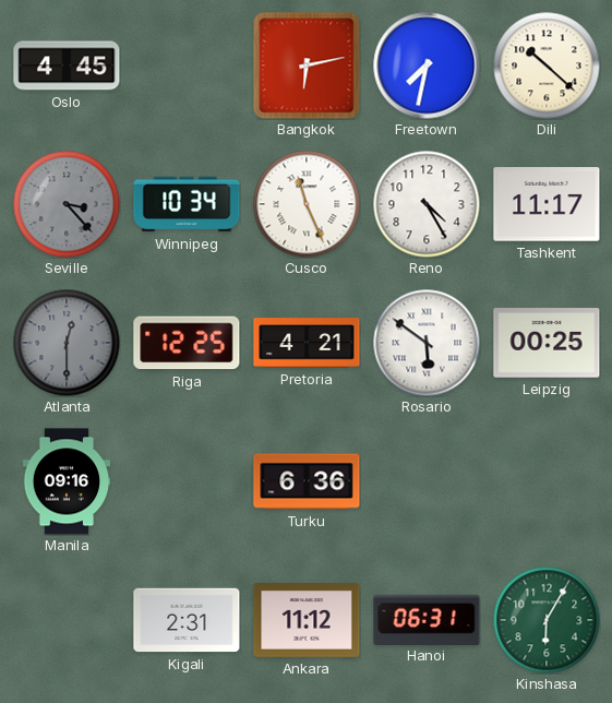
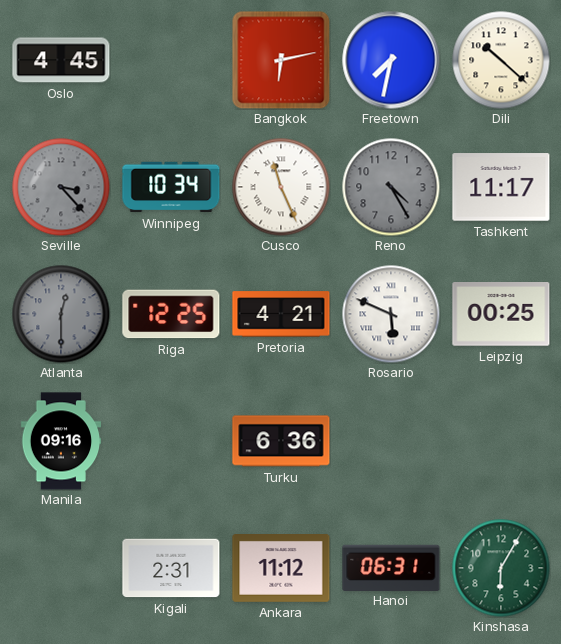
Reno dial: white -> grey (391, 187)
Rosario: 5:51 -> 5:49 (391, 314)
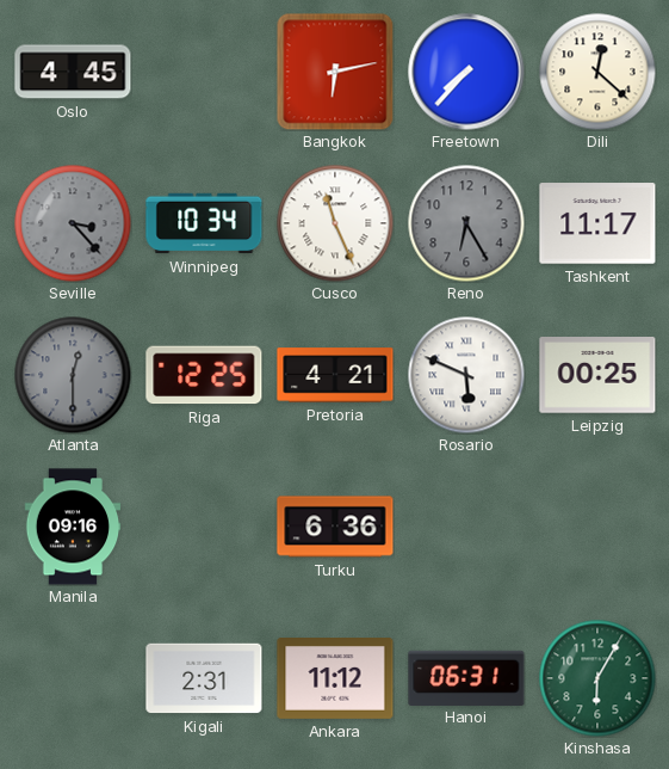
Freetown: 7:32 -> 7:37 (466, 72)
Dili: 10:22 -> 12:22 (597, 72)
Reno: 4:25 -> 6:25 (466, 223)
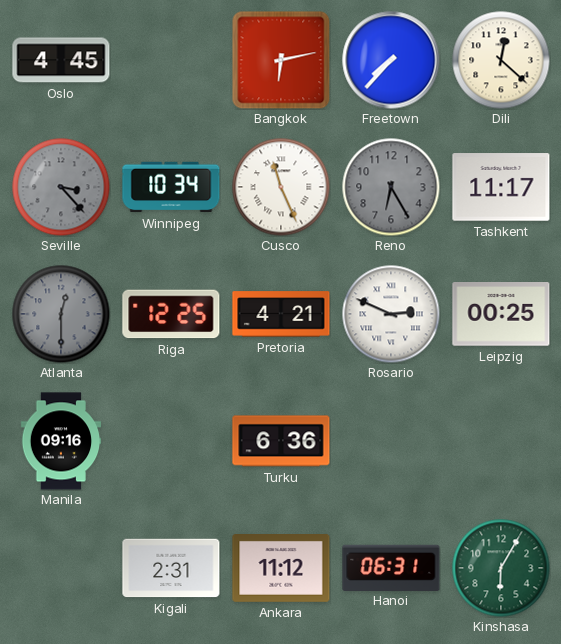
Rosario: 5:49 -> 2:49 (391, 314)
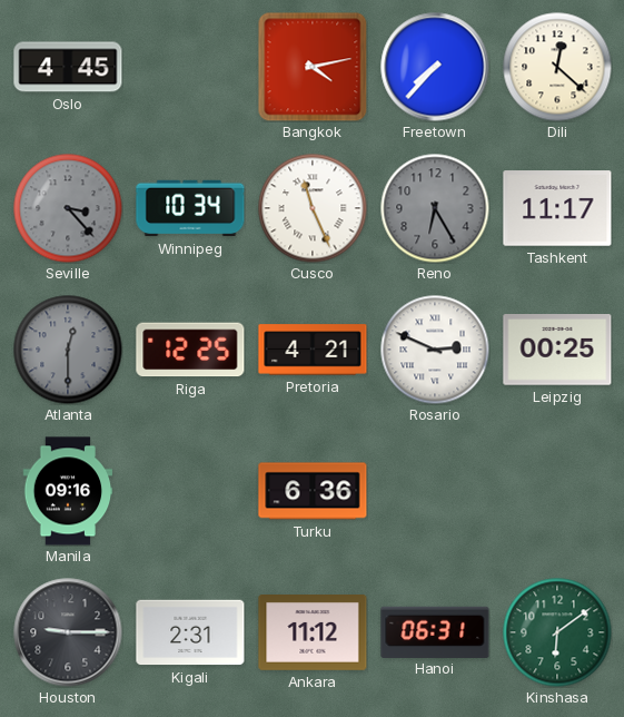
Bangkok: 6:13 -> 4:13 (313, 67)
Houston: none -> 9:15 (68, 632)
Kinshasa: 6:05 -> 6:09 (557, 632)
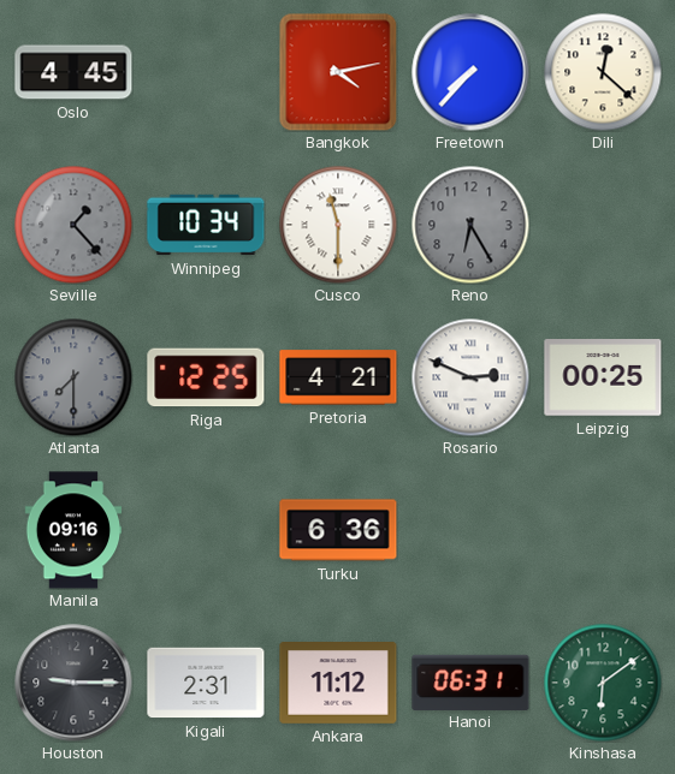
Seville: 3:23 -> 1:23 (73, 225)
Cusco: 11:26 -> 11:30 (338, 225)
Tashkent: 11:17 -> none (557, 208)
Atlanta: 12:30 -> 7:30 (73, 377)
